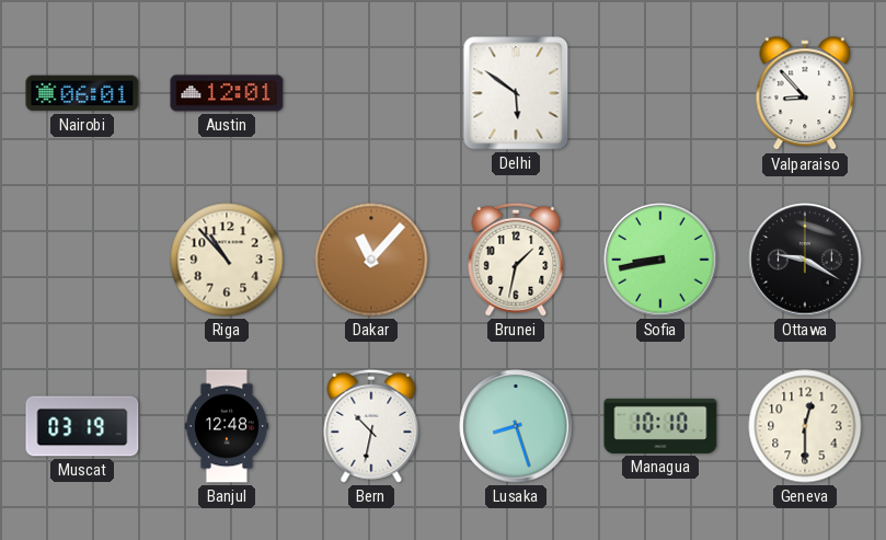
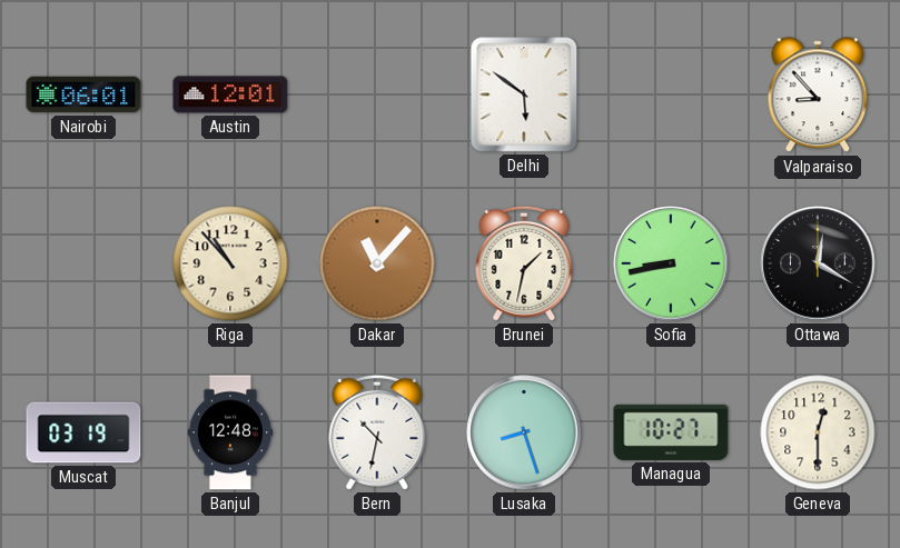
Ottawa: 9:20 -> 12:20 (818, 263)
Managua: 10:10 -> 10:27 (671, 432)
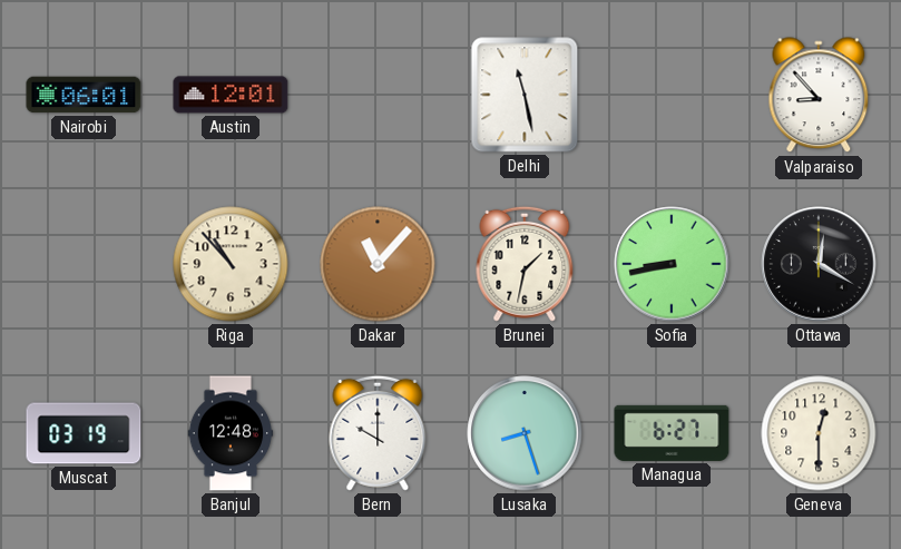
Delhi: 5:51 -> 11:28 (525, 95)
Bern: 10:32 -> 10:00 (378, 433)
Managua: 10:27 -> 6:27 (672, 433)
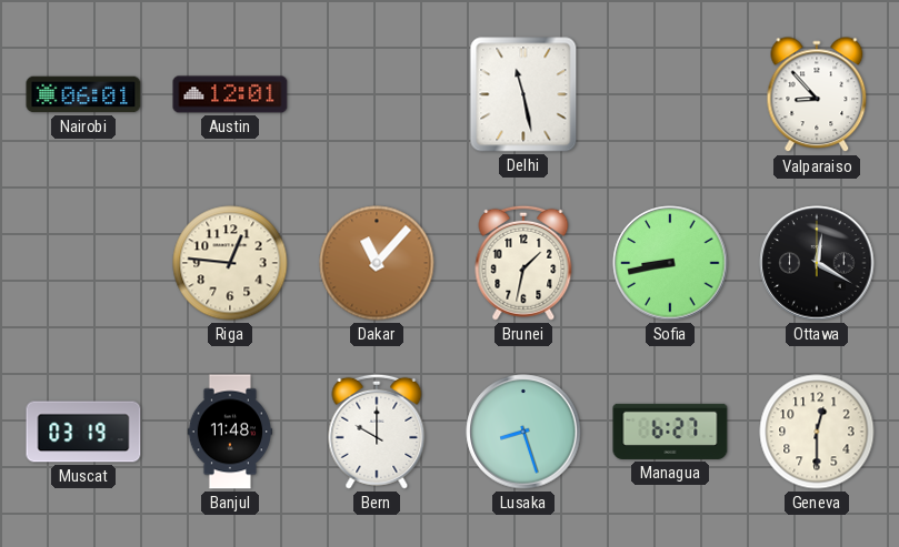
Riga: 10:53 -> 12:46 (230, 263)
Banjul: 12:48 -> 11:48 (230, 432)
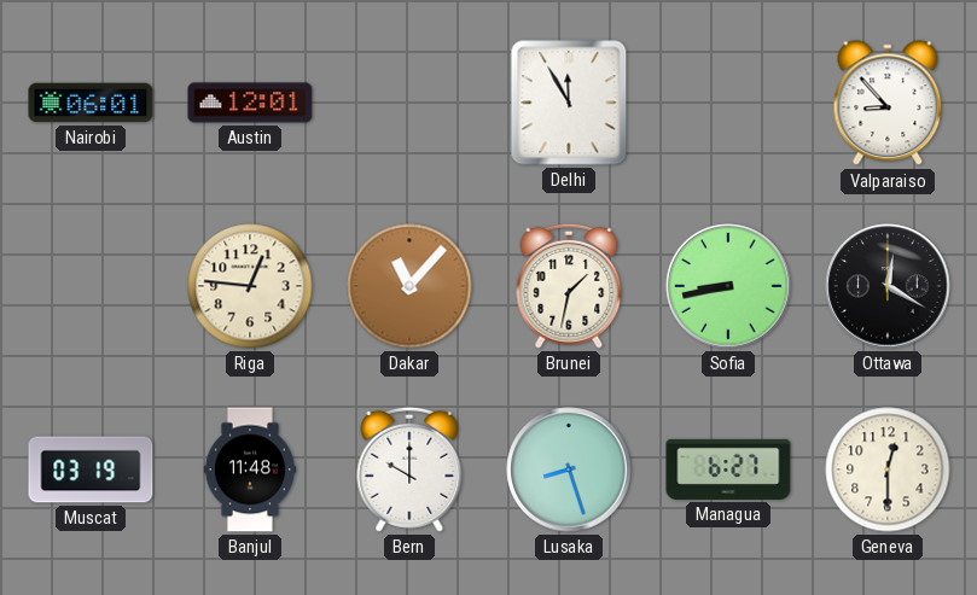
Delhi: 11:28 -> 11:55 (569, 103)
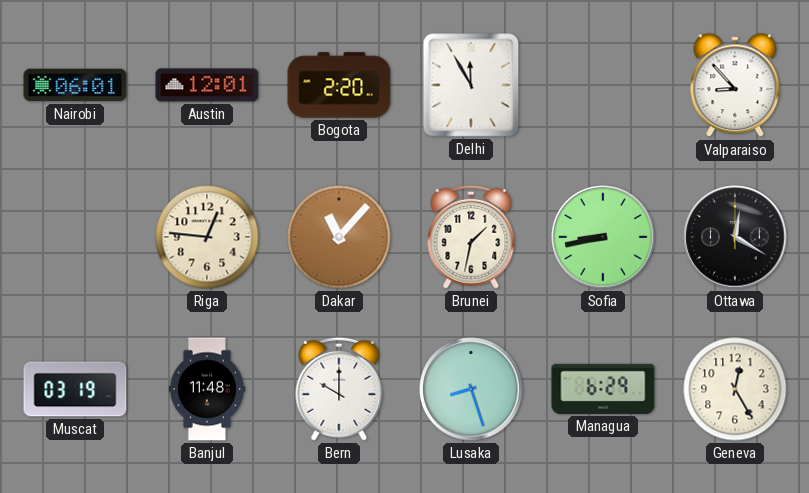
Bogota: none -> 2:20 (339, 85)
Managua: 6:27 -> 6:29 (603, 389)
Geneva: 12:30 -> 12:25 (735, 389)
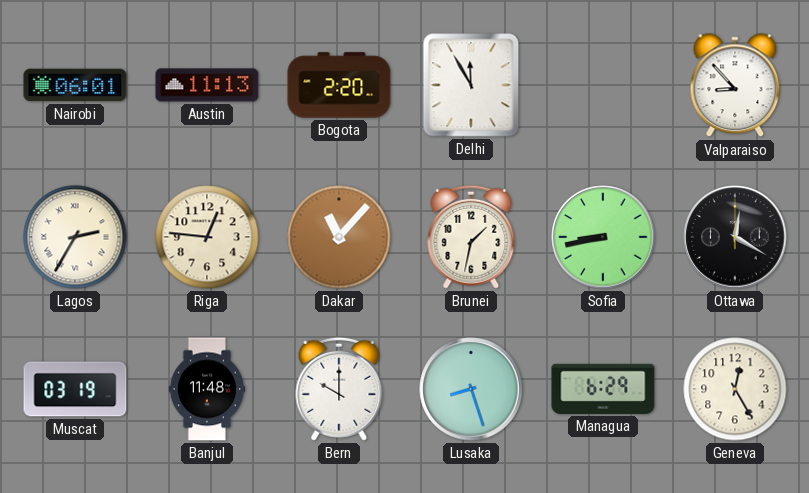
Austin: 12:01 -> 11:13 (207, 85)
Lagos: none -> 2:35 (75, 237)
